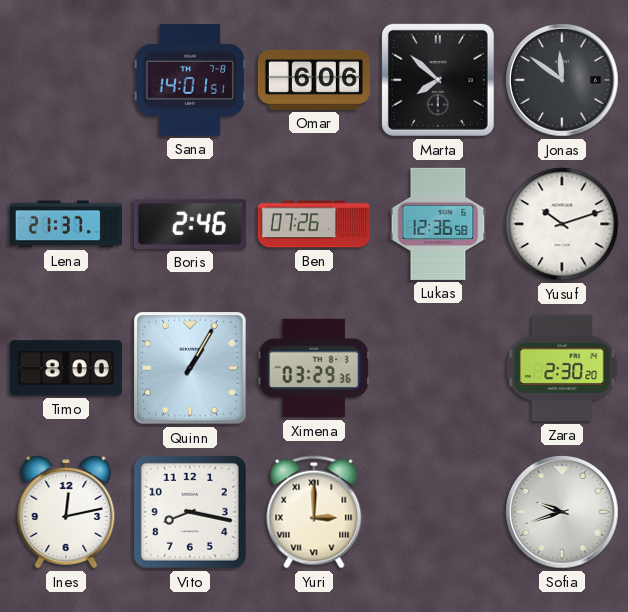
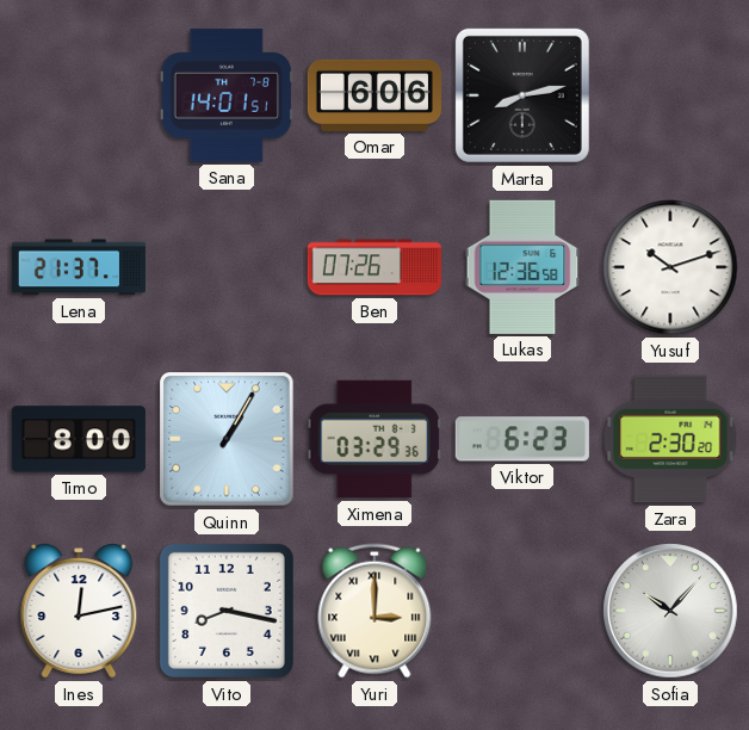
Marta: 7:52 -> 8:13 (522, 95)
Jonas: 11:51 -> none (562, 80)
Boris: 2:46 -> none (190, 224)
Viktor: none -> 6:23 (522, 439)
Sofia: 9:42 -> 10:07 (670, 611)
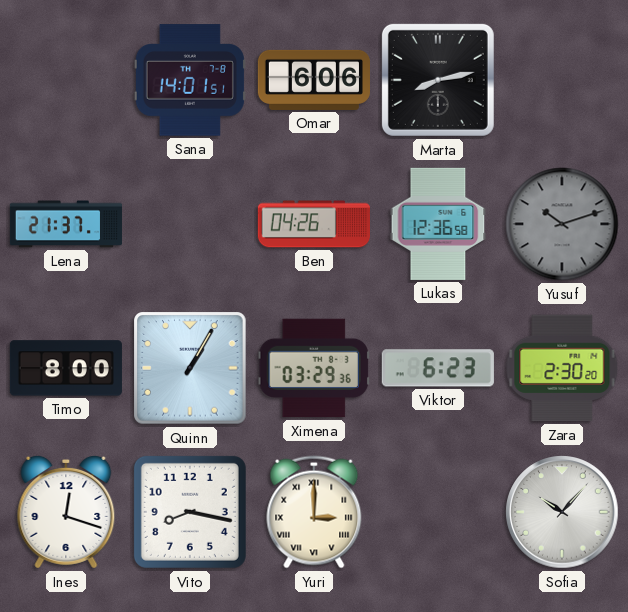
Ben: 07:26 -> 04:26 (314, 224)
Yusuf dial: white -> grey (562, 224)
Ines: 12:13 -> 12:18 (66, 512)
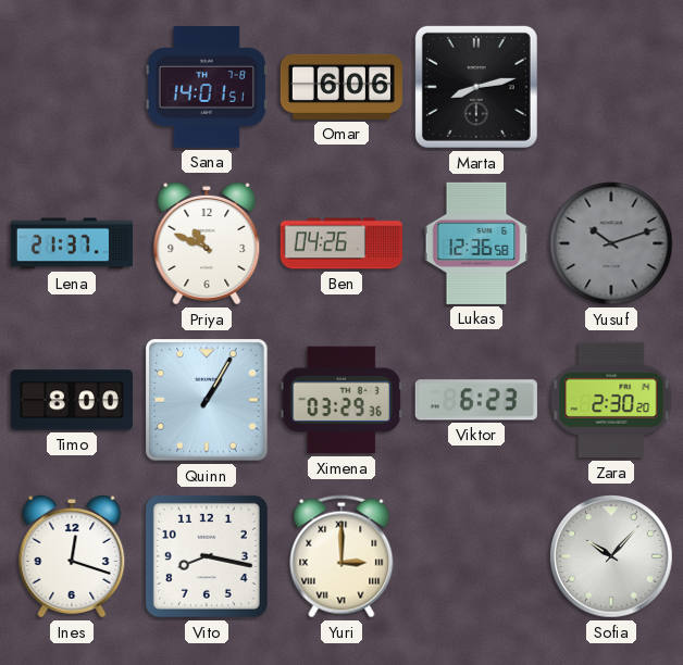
Priya: none -> 10:49 (207, 243)
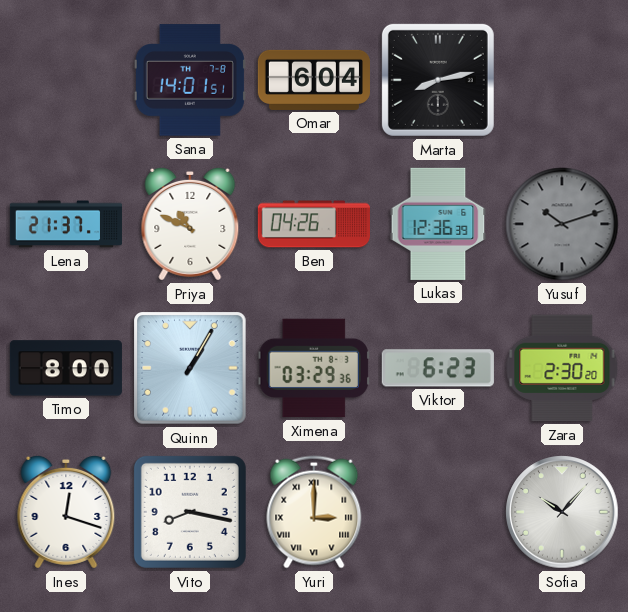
Omar: 6:06 -> 6:04 (314, 80)
Lukas: 12:36:58 -> 12:36:39 (438, 224)
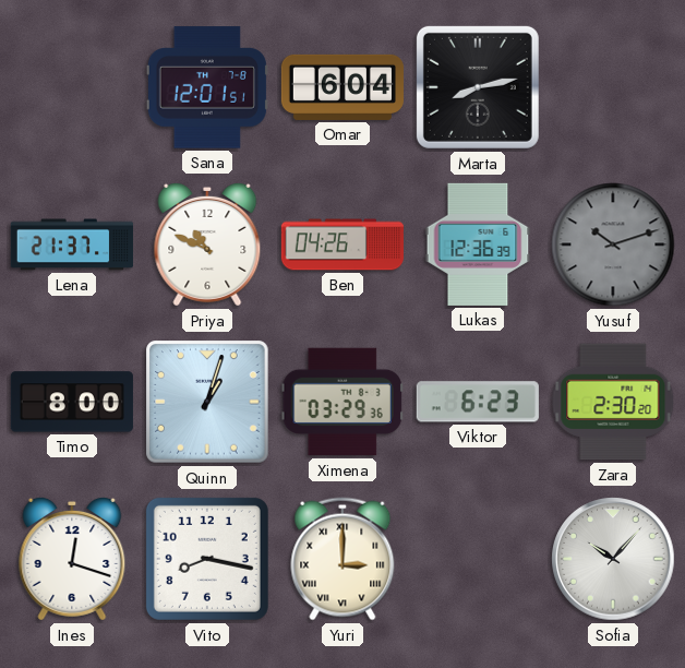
Sana: 14:01 -> 12:01 (207, 87)
Quinn: 1:05 -> 1:03 (207, 402)
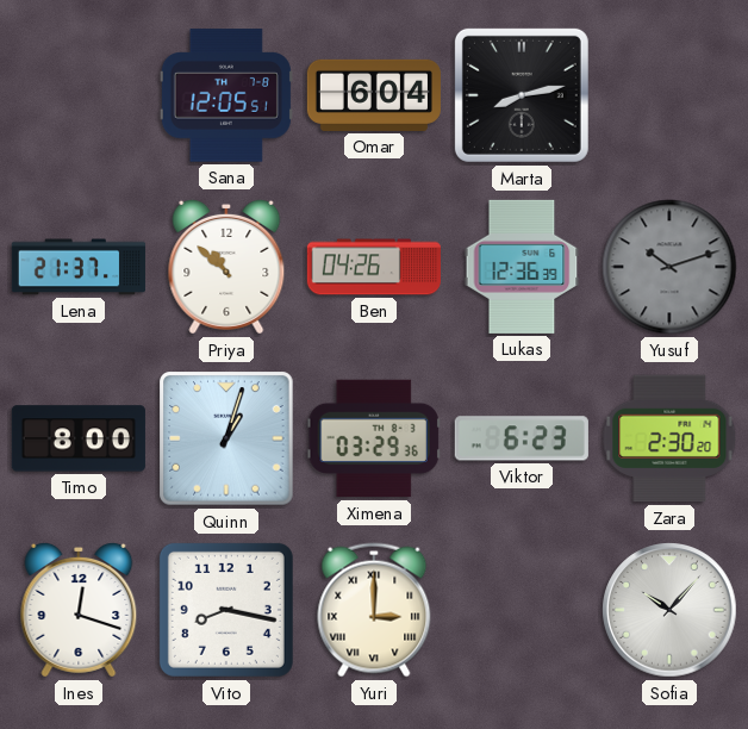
Sana: 12:01 -> 12:05 (226, 95)
Priya: 10:49 -> 10:52 (226, 267)
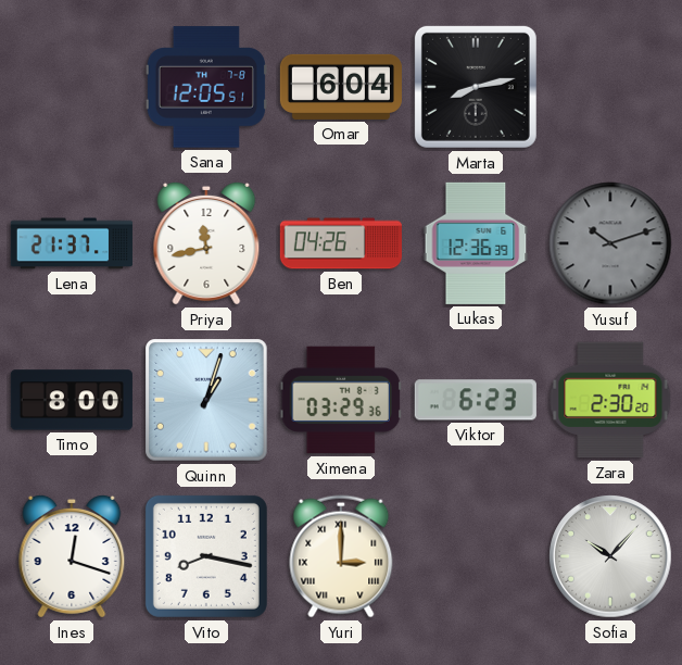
Priya: 10:52 -> 11:43 (206, 243)
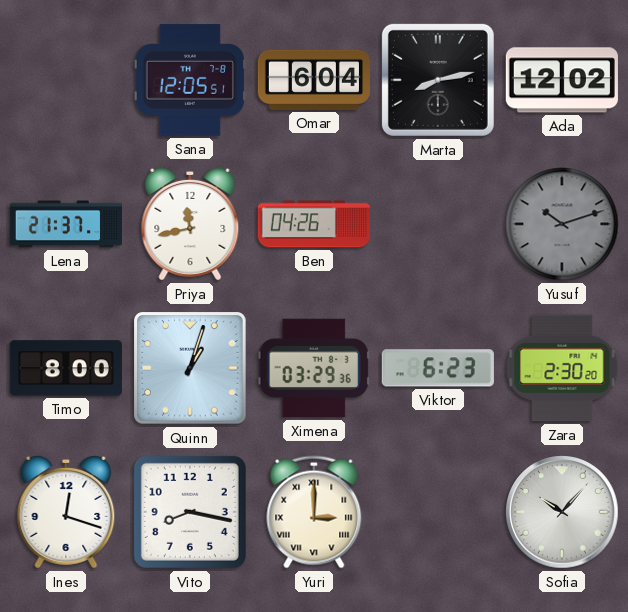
Ada: none -> 12:02 (562, 80)
Lukas: 12:36 -> none (476, 243)
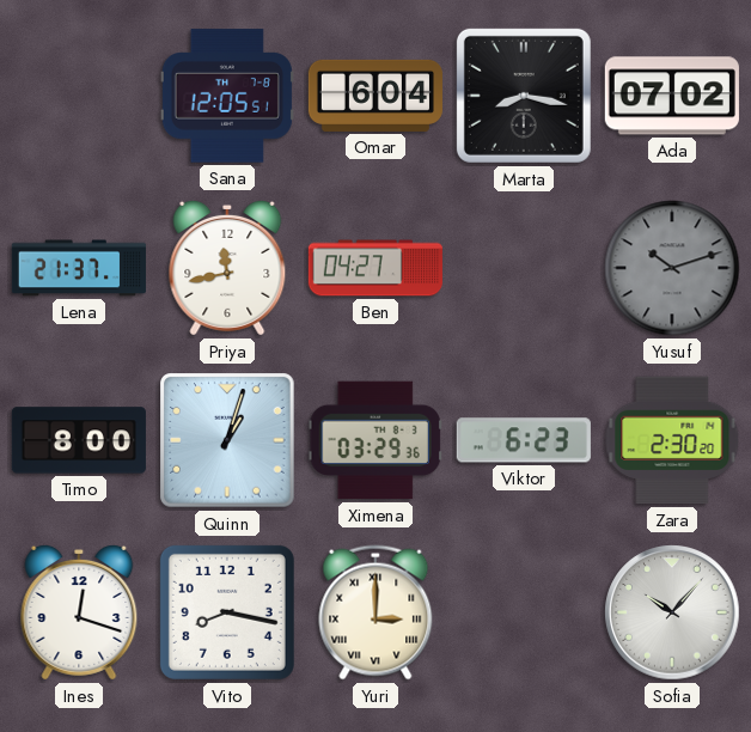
Marta: 8:13 -> 8:17 (524, 96)
Ada: 12:02 -> 07:02 (672, 96)
Ben: 04:26 -> 04:27 (375, 268)
